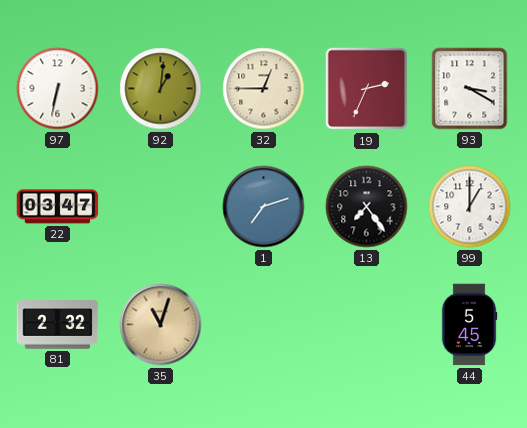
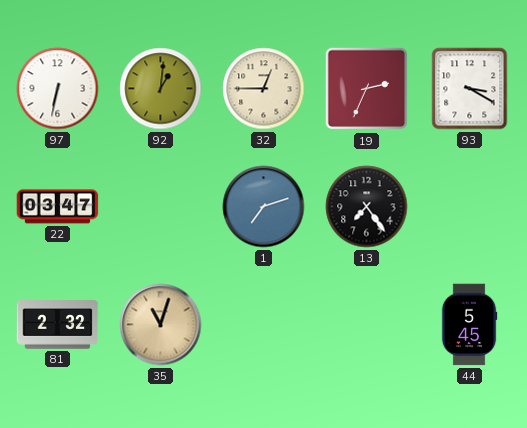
99: 1:00 -> none (470, 207)
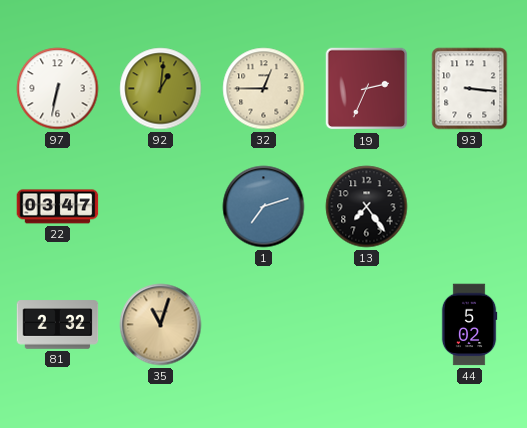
93: 3:20 -> 3:16 (470, 89)
44: 5:45 -> 5:02 (469, 325)
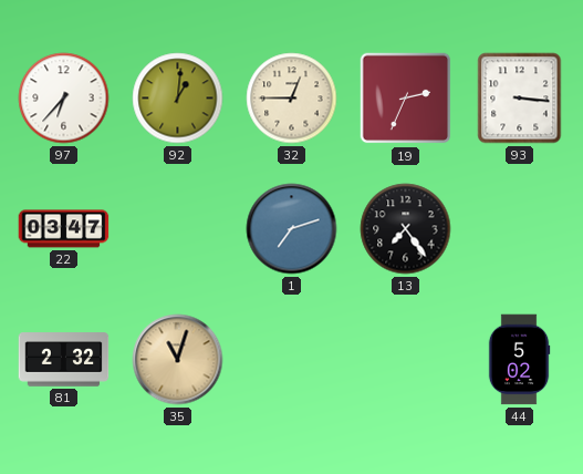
97: 6:32 -> 6:37 (64, 99)
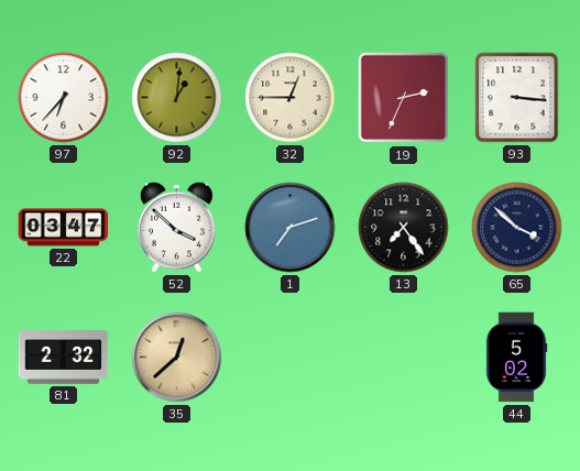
52: none -> 3:52 (177, 227)
65: none -> 3:52 (517, 228)
35: 11:03 -> 12:38 (177, 358)
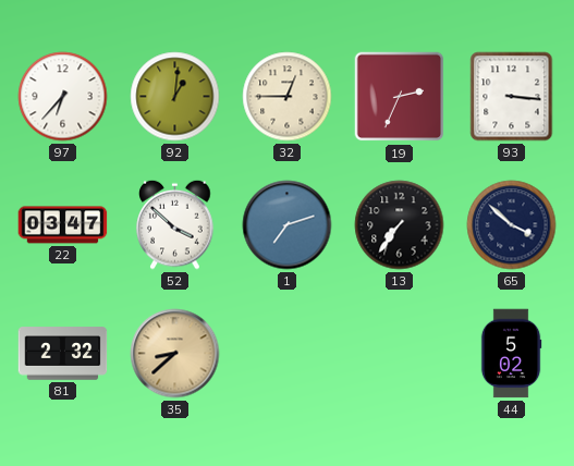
13: 7:24 -> 7:36 (400, 225)
35: 12:38 -> 8:38 (175, 354)
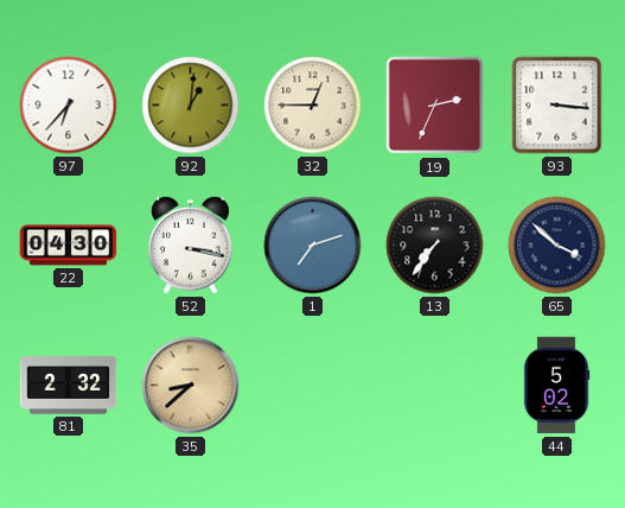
22: 03:47 -> 04:30 (69, 246)
52: 3:52 -> 3:17 (191, 245)
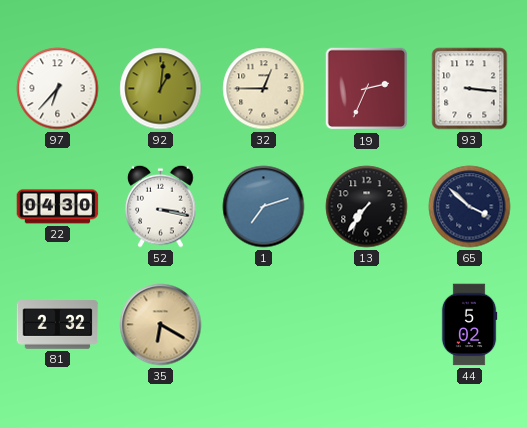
35: 8:38 -> 6:20 (161, 325)
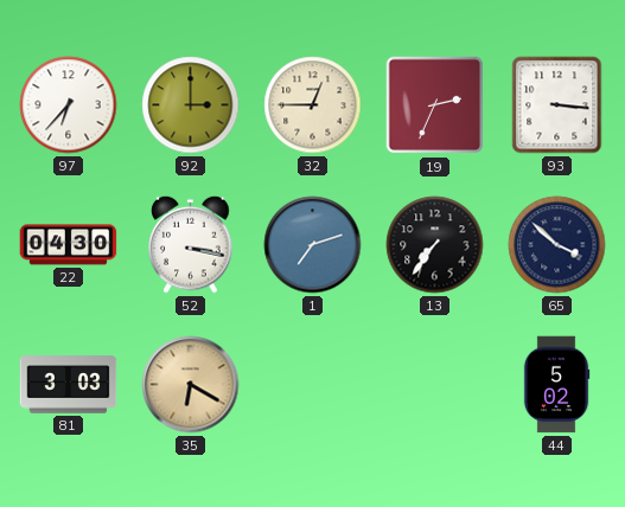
92: 1:01 -> 3:00 (191, 105)
81: 2:32 -> 3:03 (69, 385)
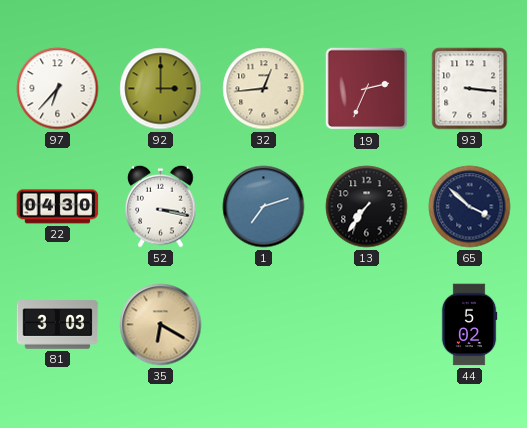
32: 12:45 -> 12:44 (264, 89)
